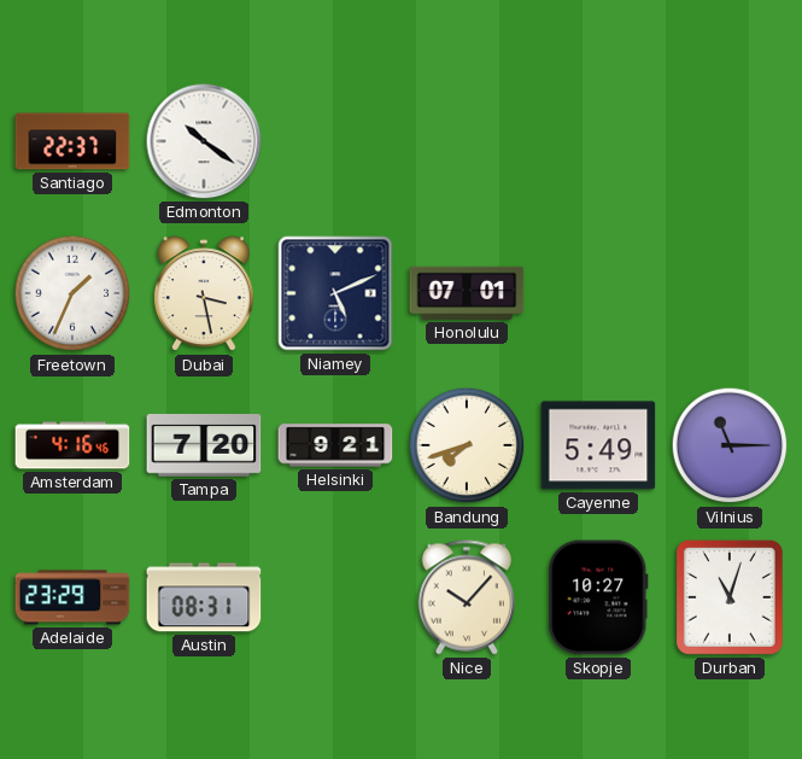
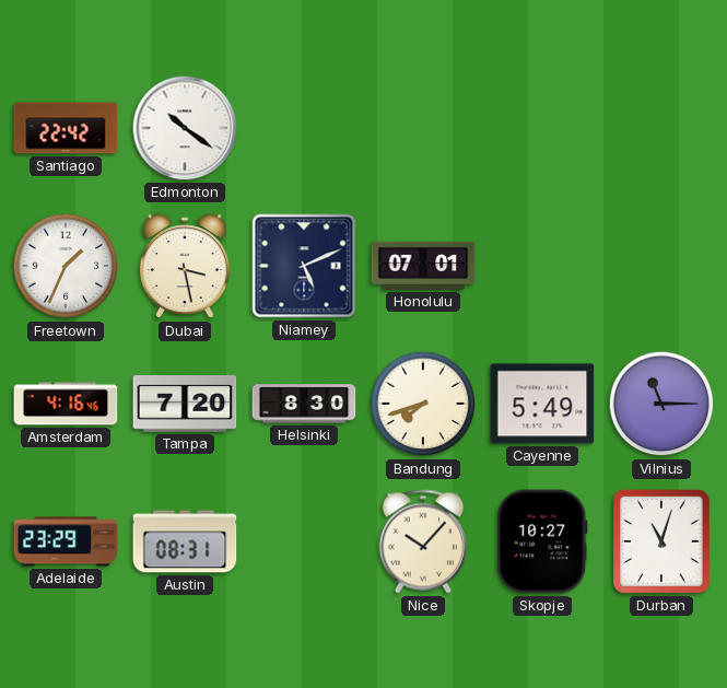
Santiago: 22:37 -> 22:42 (66, 128)
Helsinki: 9:21 -> 8:30 (304, 404)
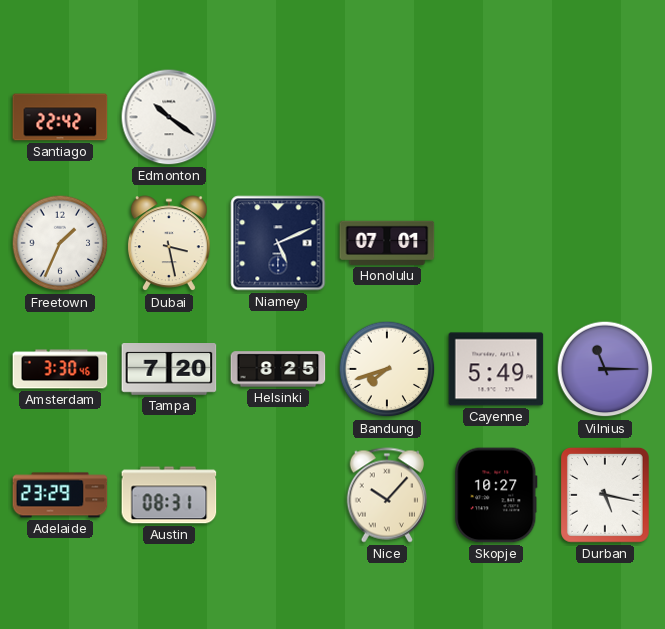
Amsterdam: 4:16 -> 3:30 (60, 369)
Helsinki: 8:30 -> 8:25 (278, 369)
Durban: 11:03 -> 5:17 (605, 495)
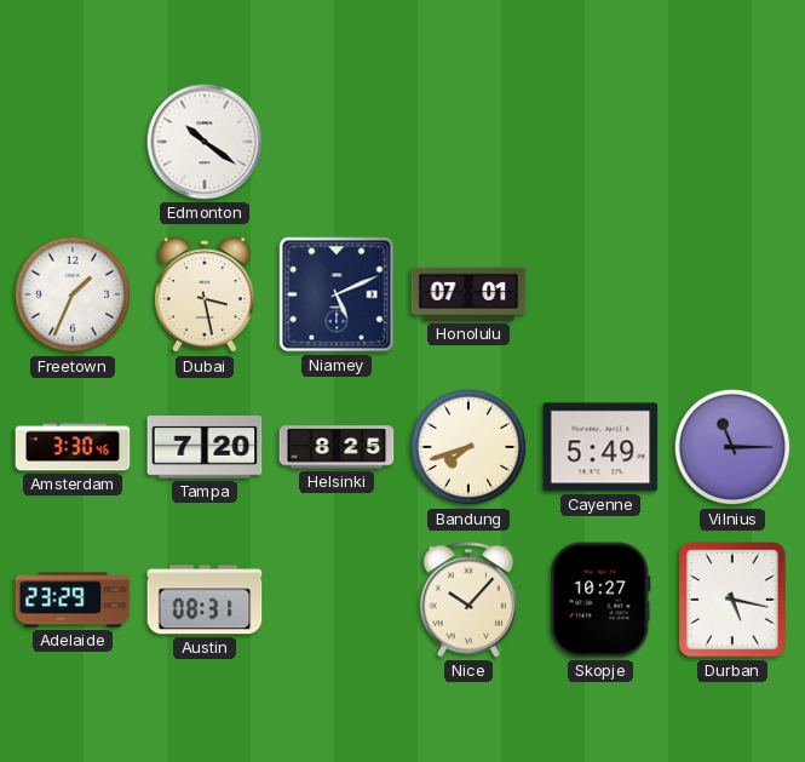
Santiago: 22:42 -> none (60, 117)
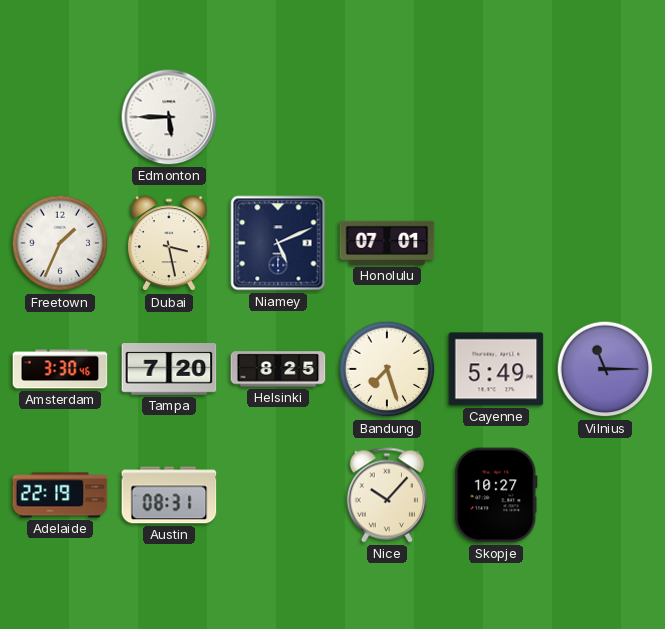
Edmonton: 10:21 -> 5:45 (169, 117)
Bandung: 7:42 -> 7:27 (387, 369)
Adelaide: 23:29 -> 22:19 (60, 495)
Durban: 5:17 -> none (732, 600)
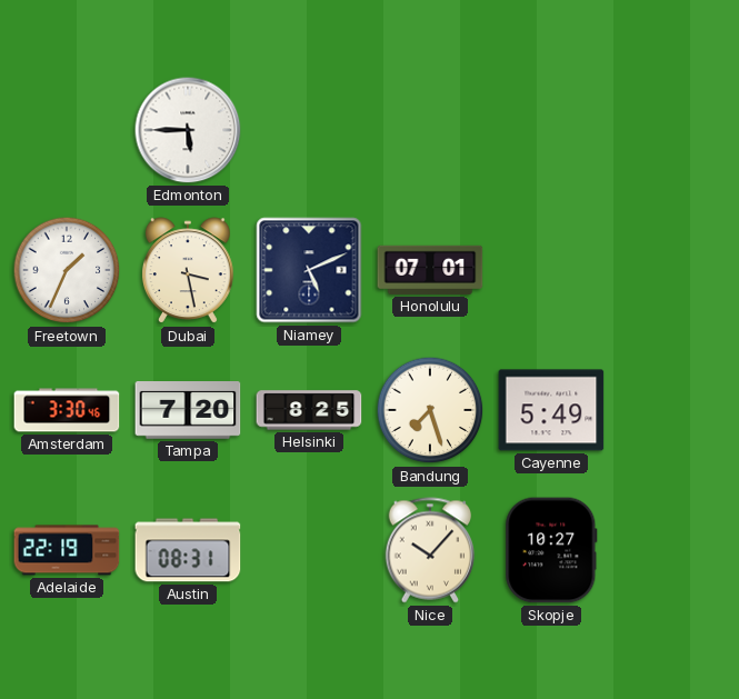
Vilnius: 11:15 -> none (605, 369)
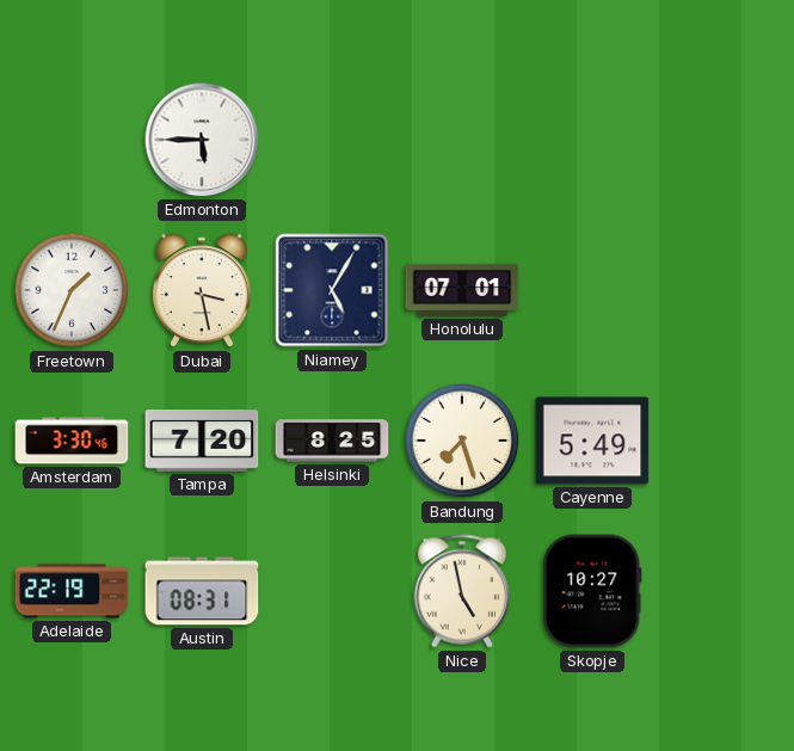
Niamey: 5:11 -> 5:05 (332, 290)
Nice: 10:07 -> 4:58 (461, 591)
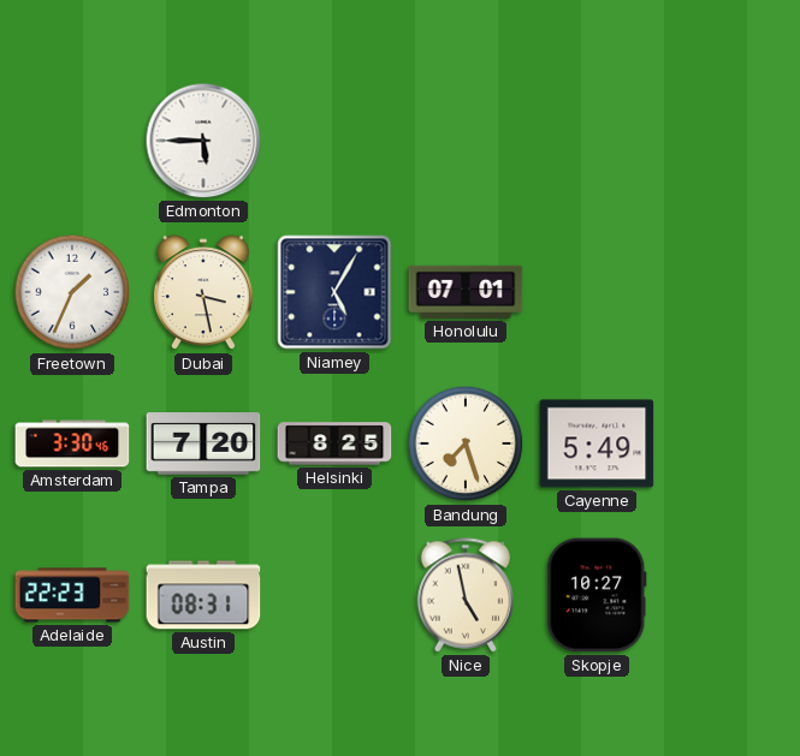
Adelaide: 22:19 -> 22:23 (72, 595)
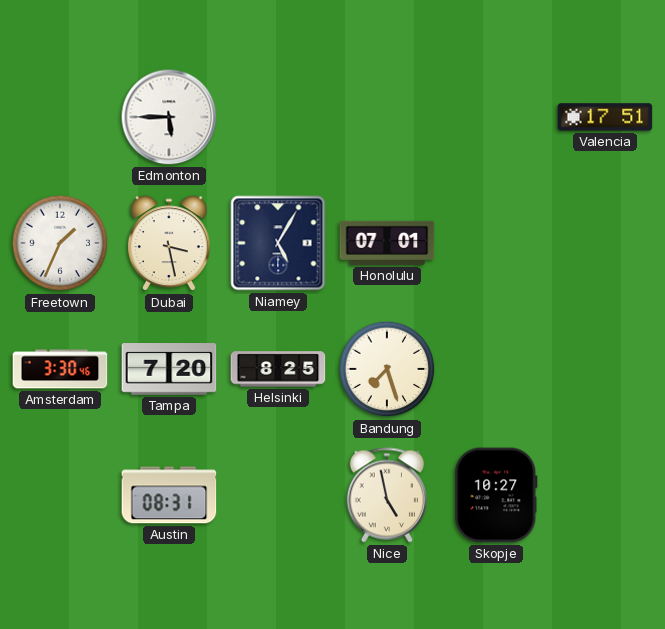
Valencia: none -> 17:51 (605, 117)
Cayenne: 5:49 -> none (597, 444)
Adelaide: 22:23 -> none (72, 595)
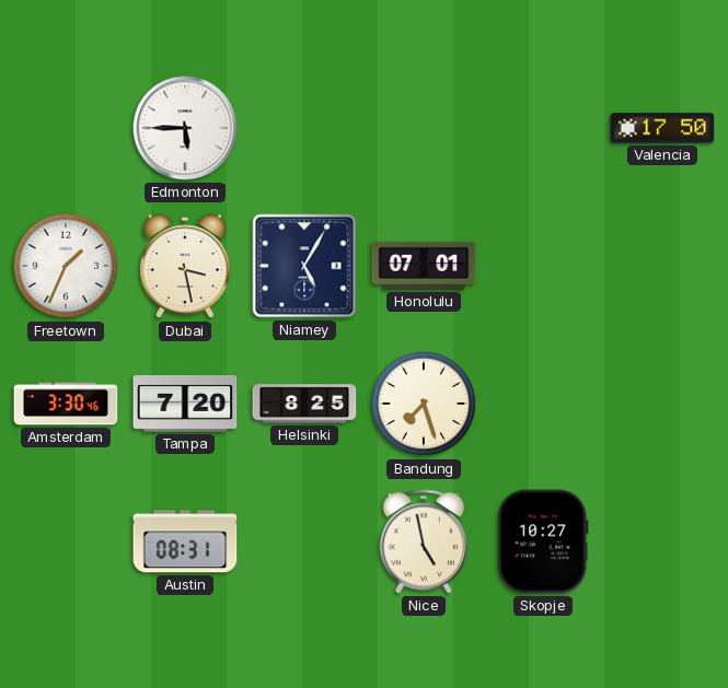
Valencia: 17:51 -> 17:50 (662, 128)
